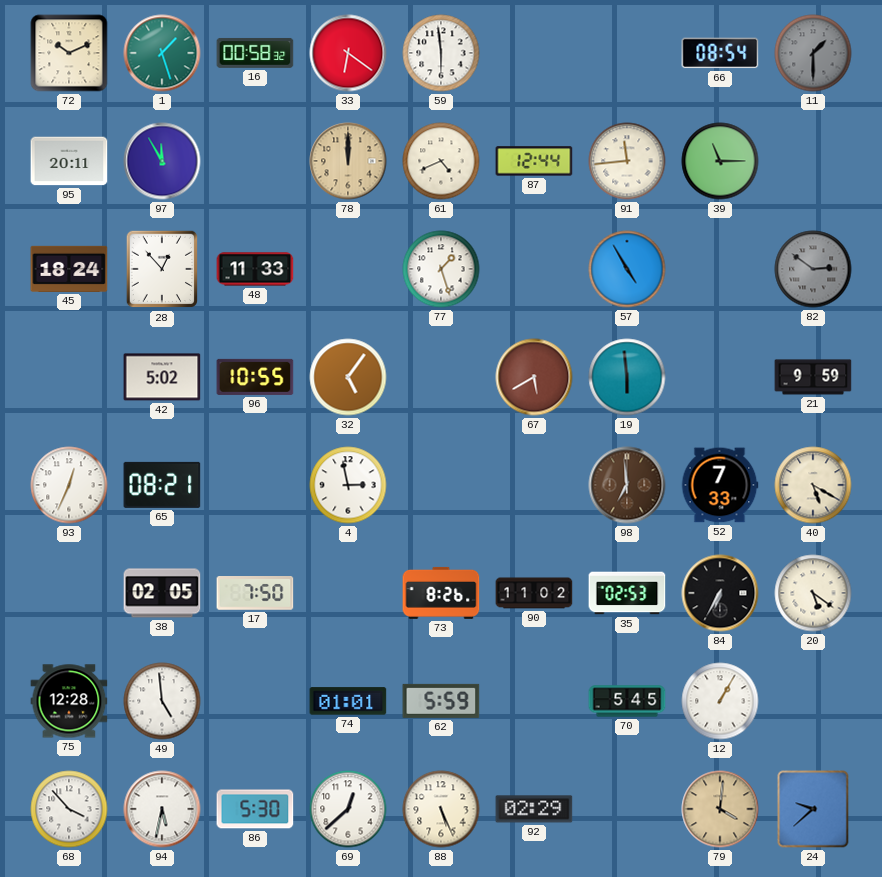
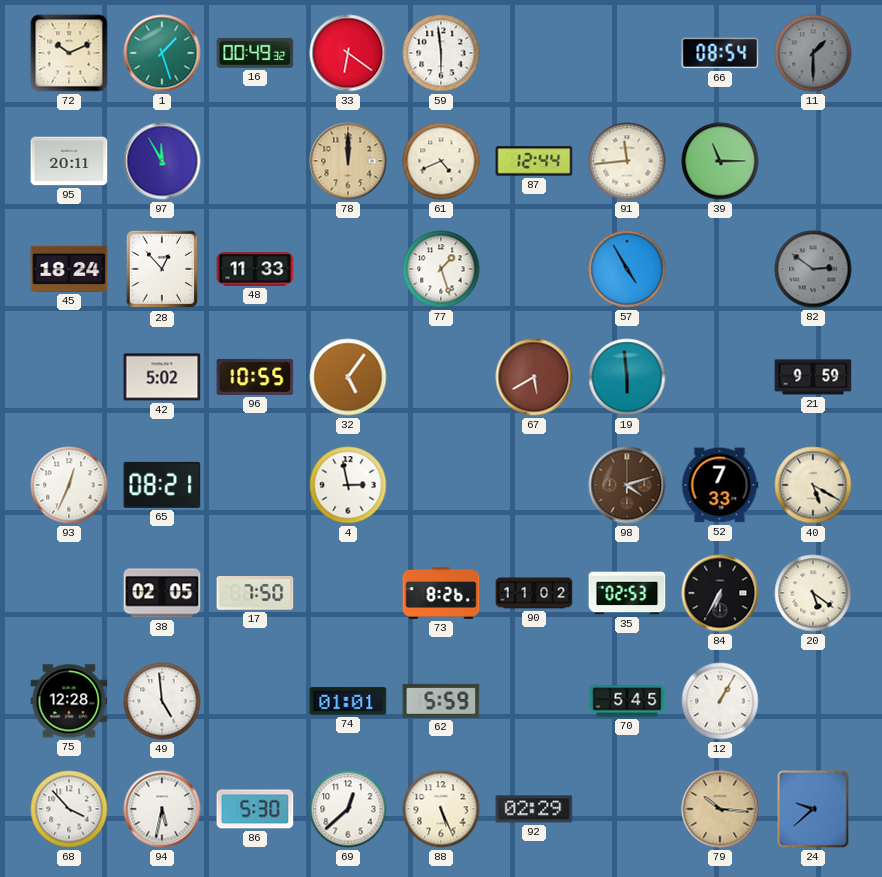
16: 00:58 -> 00:49 (255, 53)
98: 6:59 -> 4:12 (627, 485)
79: 4:01 -> 10:16 (720, 809)
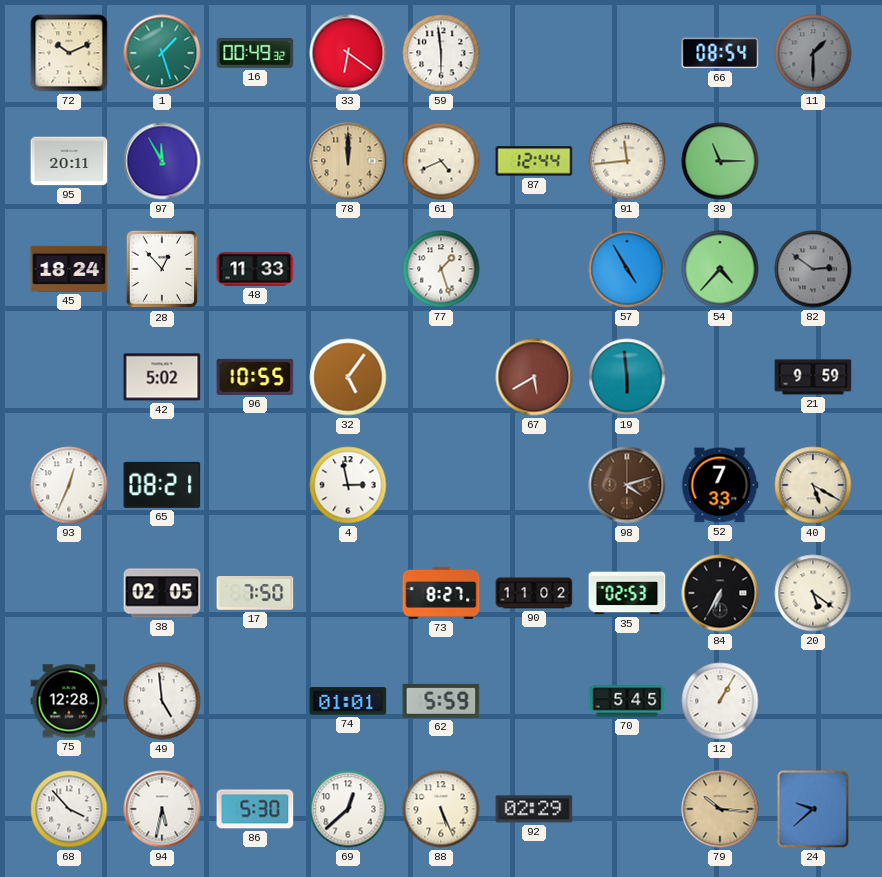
54: none -> 4:37 (720, 269)
73: 8:26 -> 8:27 (441, 593)
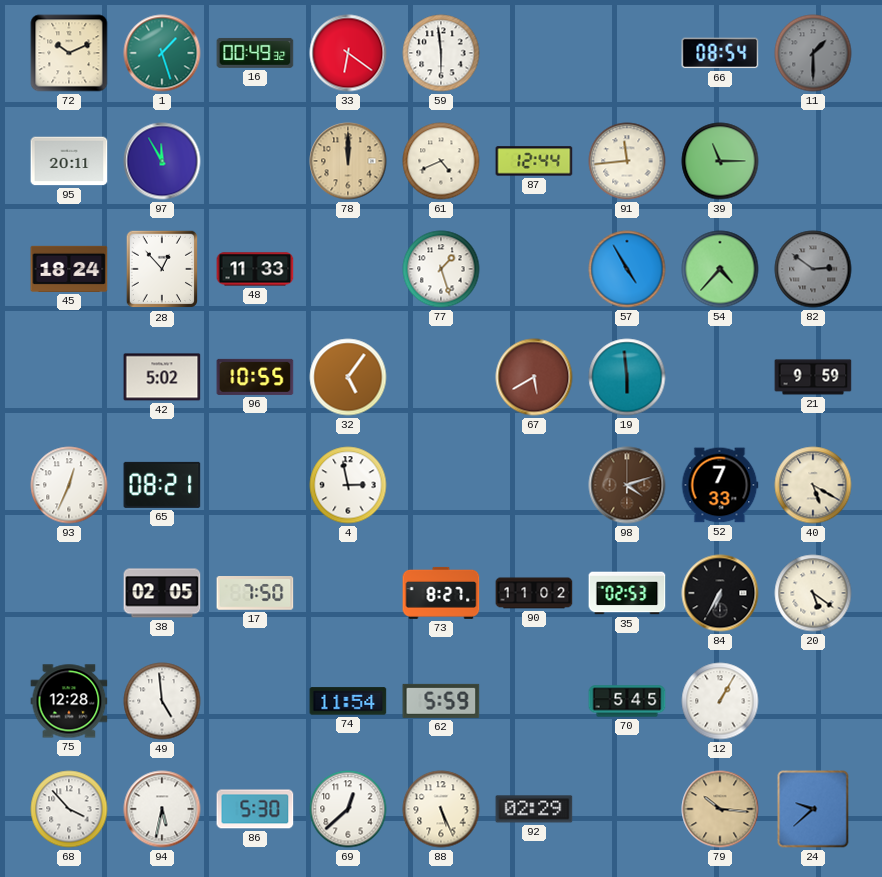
74: 01:01 -> 11:54 (348, 701)
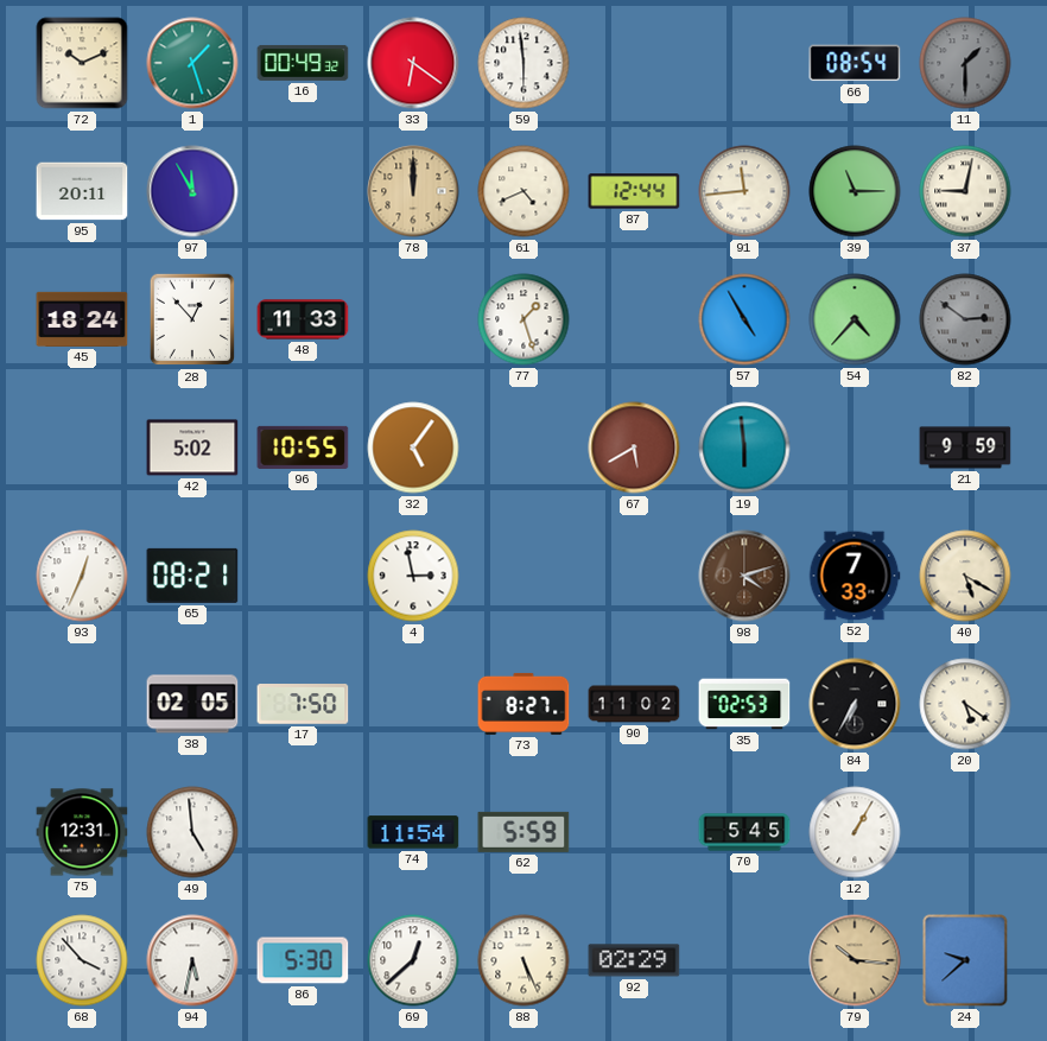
37: none -> 9:02 (965, 191)
75: 12:28 -> 12:31 (82, 832)
